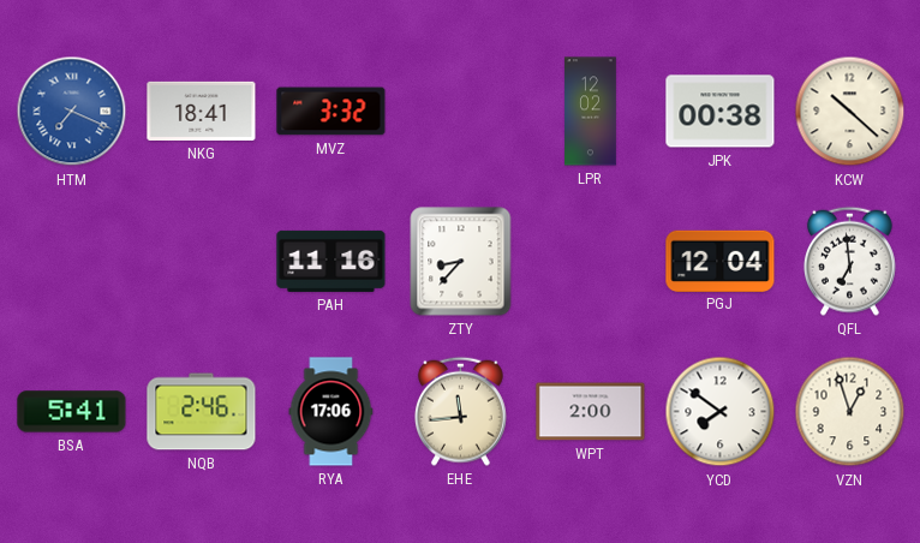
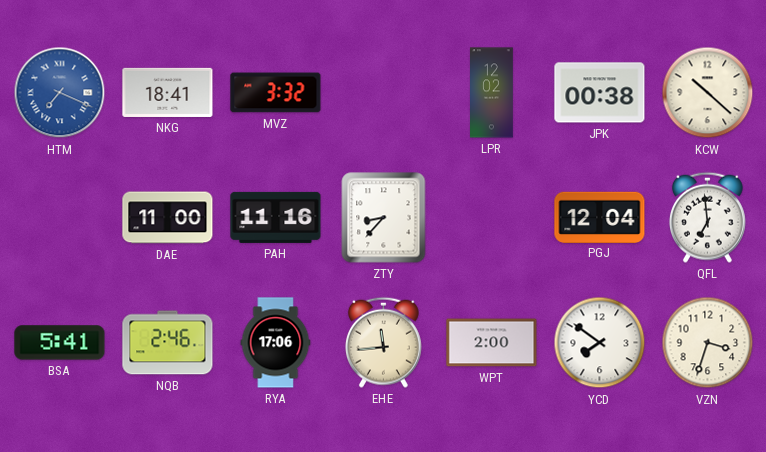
DAE: none -> 11:00 (168, 218)
VZN: 12:57 -> 3:33 (708, 343)
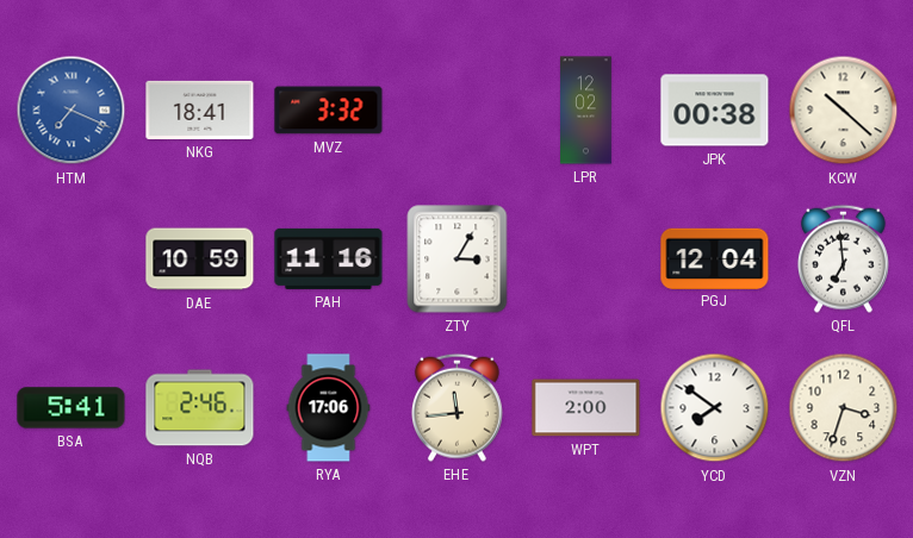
DAE: 11:00 -> 10:59 (200, 259)
ZTY: 8:37 -> 3:05 (458, 259)
